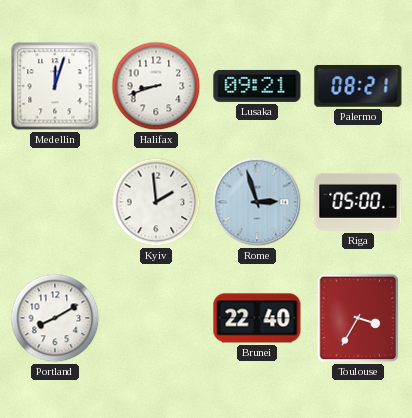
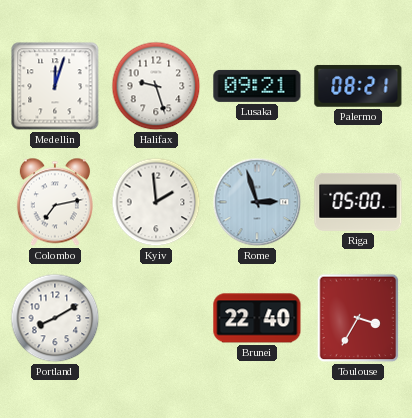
Halifax: 8:42 -> 9:27 (156, 86)
Colombo: none -> 7:13 (55, 202)
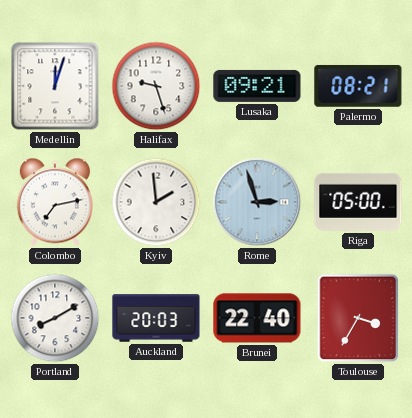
Auckland: none -> 20:03 (156, 318)
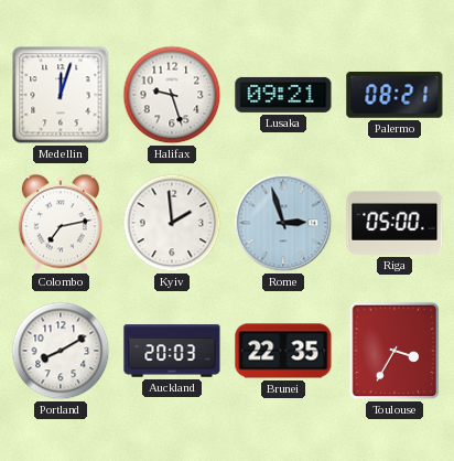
Brunei: 22:40 -> 22:35 (283, 351)
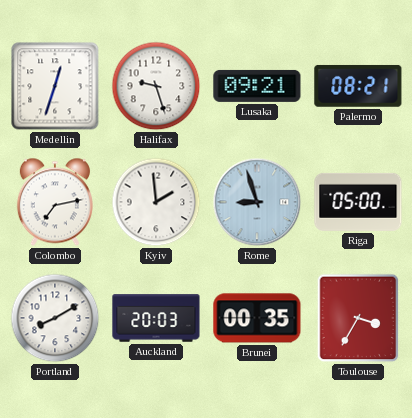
Medellin: 12:03 -> 12:33 (55, 86)
Rome: 2:57 -> 8:57 (257, 202)
Brunei: 22:35 -> 00:35 (257, 318)
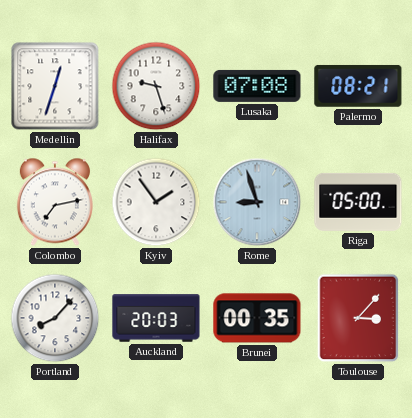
Lusaka: 09:21 -> 07:08 (257, 86)
Kyiv: 1:59 -> 1:54 (156, 202)
Portland: 8:10 -> 8:07 (55, 318)
Toulouse: 3:35 -> 3:07 (358, 318)
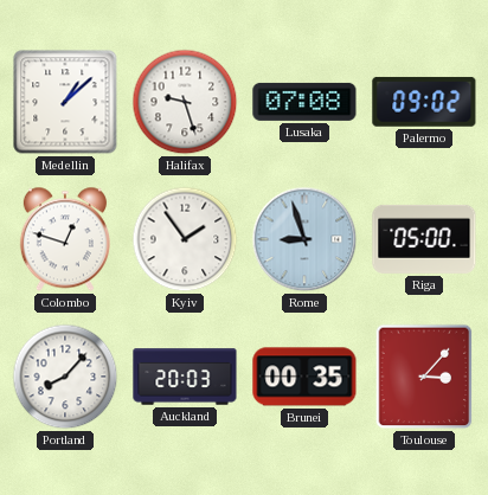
Medellin: 12:33 -> 1:08 (65, 102)
Palermo: 08:21 -> 09:02 (424, 102)
Colombo: 7:13 -> 12:48 (65, 239)
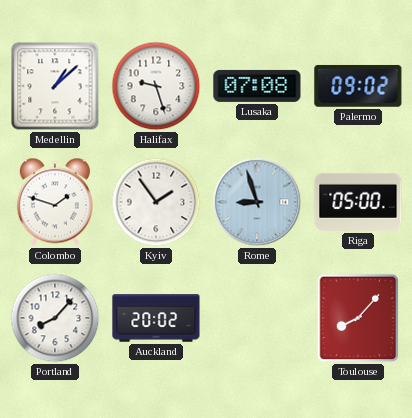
Colombo: 12:48 -> 1:48 (55, 202)
Auckland: 20:03 -> 20:02 (156, 318)
Brunei: 00:35 -> none (304, 377)
Toulouse: 3:07 -> 8:07 (358, 318)
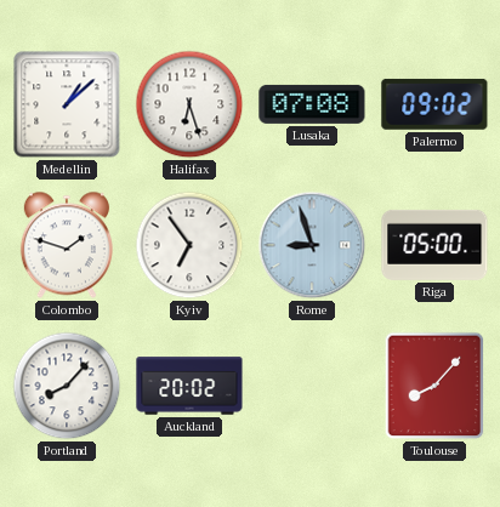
Halifax: 9:27 -> 6:27 (189, 104)
Kyiv: 1:54 -> 6:54 (189, 245)
